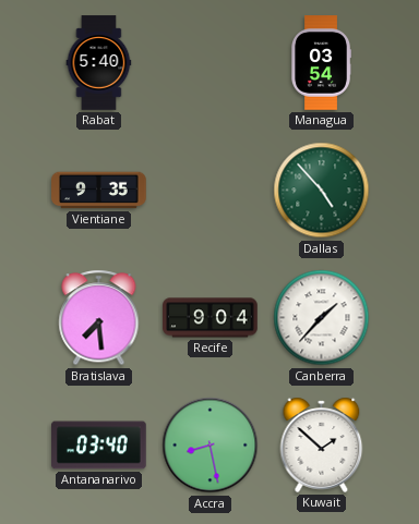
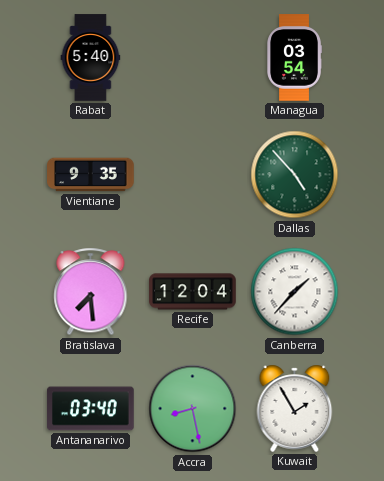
Recife: 9:04 -> 12:04 (193, 292)
Kuwait: 1:52 -> 1:55 (295, 408)
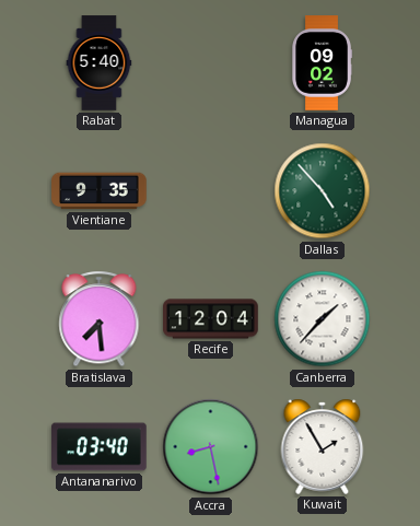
Managua: 03:54 -> 09:02 (322, 63)
